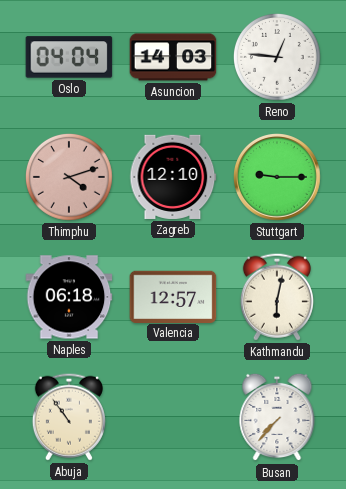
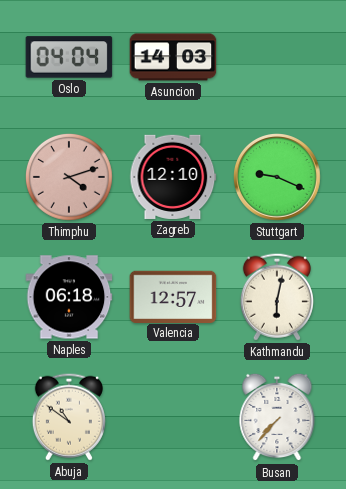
Reno: 12:46 -> none (277, 57)
Stuttgart: 9:15 -> 9:19 (278, 178)
Abuja: 10:54 -> 10:51 (69, 417)
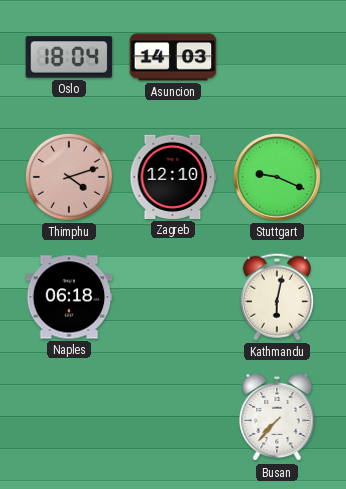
Oslo: 04:04 -> 18:04 (69, 57)
Valencia: 12:57 -> none (173, 296)
Abuja: 10:51 -> none (69, 417)
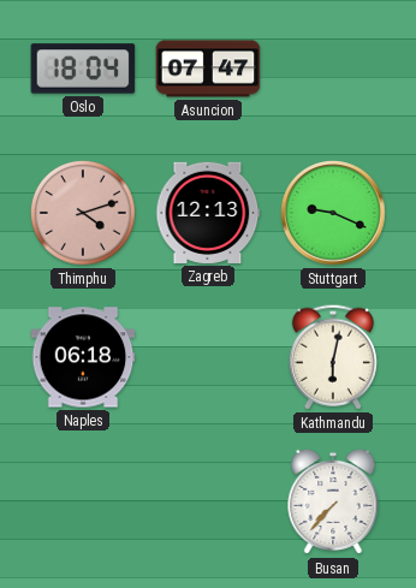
Asuncion: 14:03 -> 07:47 (208, 69)
Zagreb: 12:10 -> 12:13 (208, 213)
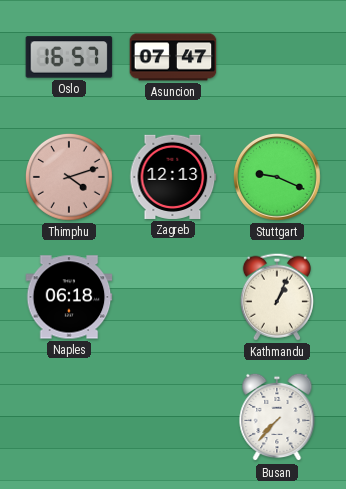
Oslo: 18:04 -> 16:57 (69, 57)
Kathmandu: 6:02 -> 1:04 (277, 297)
